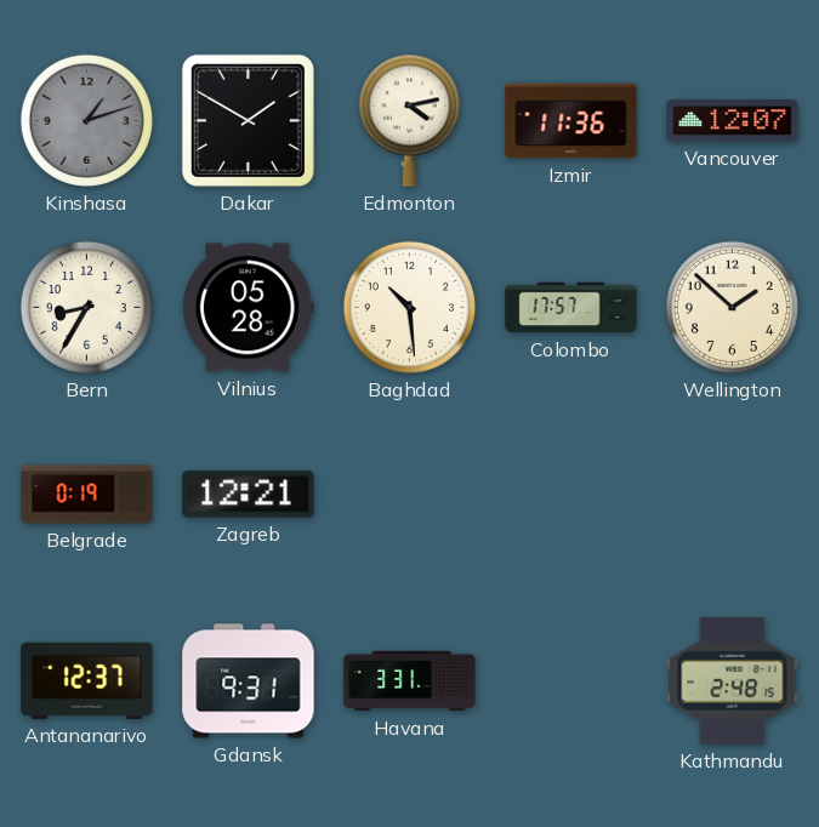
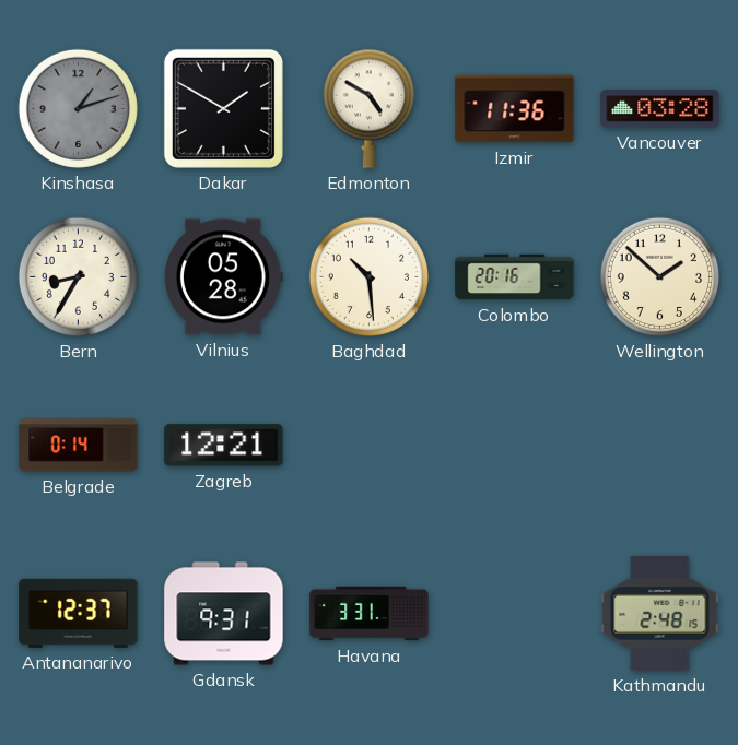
Edmonton: 4:13 -> 4:50 (368, 108)
Vancouver: 12:07 -> 03:28 (660, 109)
Colombo: 17:57 -> 20:16 (515, 277)
Belgrade: 0:19 -> 0:14 (79, 446)
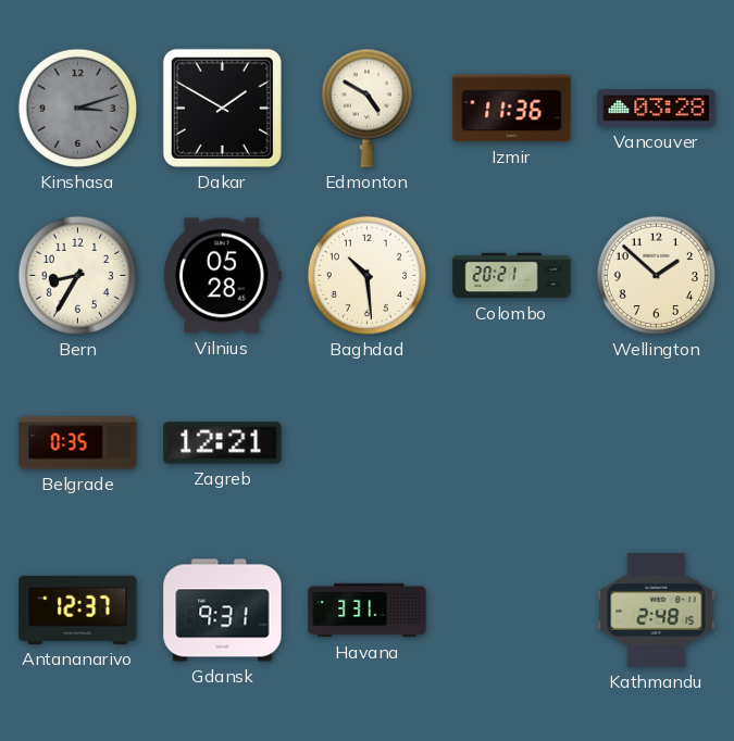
Kinshasa: 1:12 -> 3:12 (77, 108)
Colombo: 20:16 -> 20:21 (512, 276)
Belgrade: 0:14 -> 0:35 (78, 443)
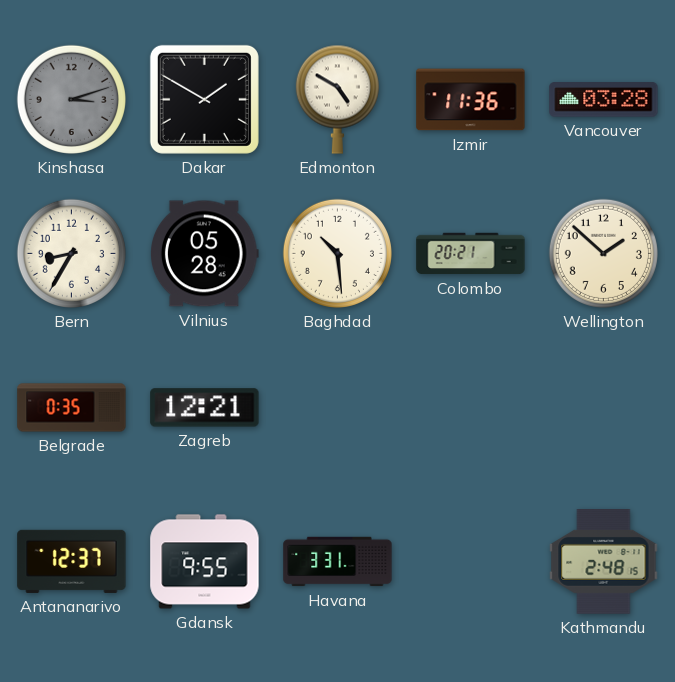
Gdansk: 9:31 -> 9:55 (205, 562)
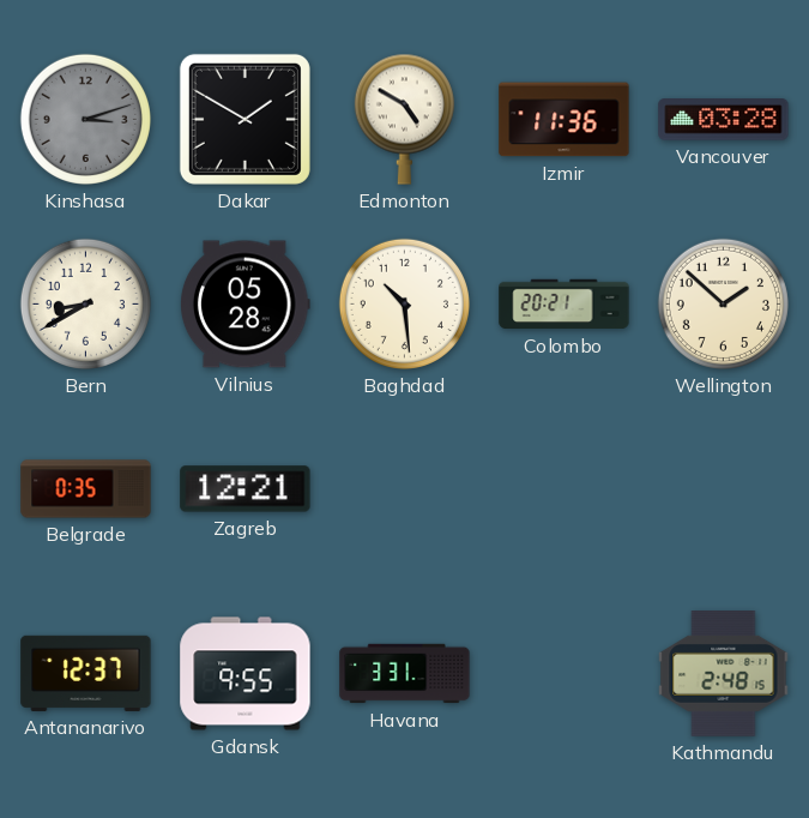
Bern: 8:35 -> 8:40 (85, 303)
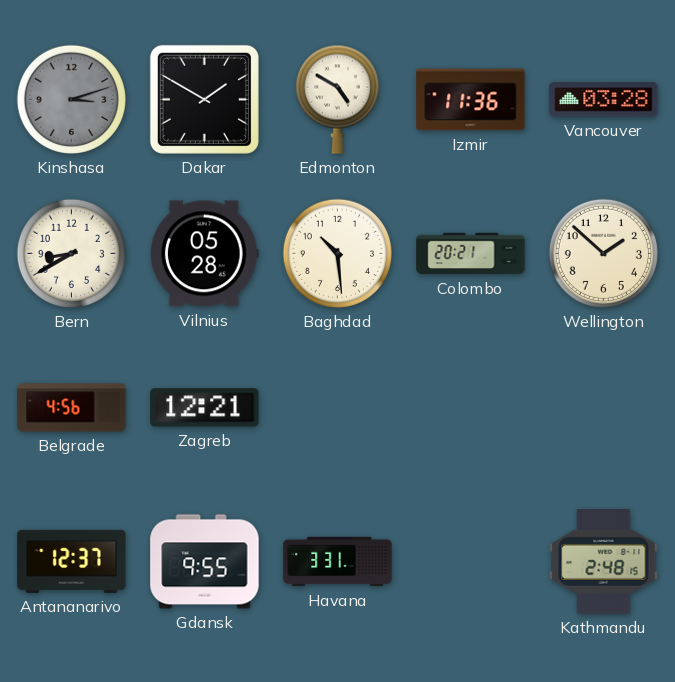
Belgrade: 0:35 -> 4:56 (72, 408)
